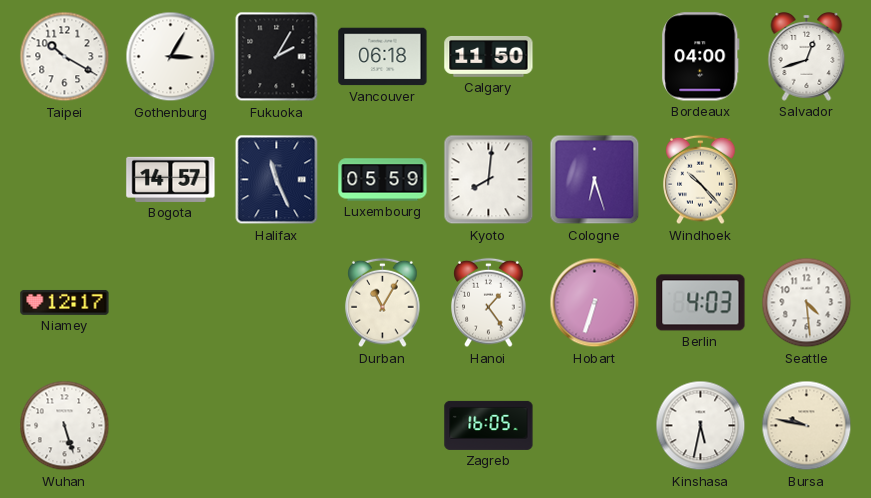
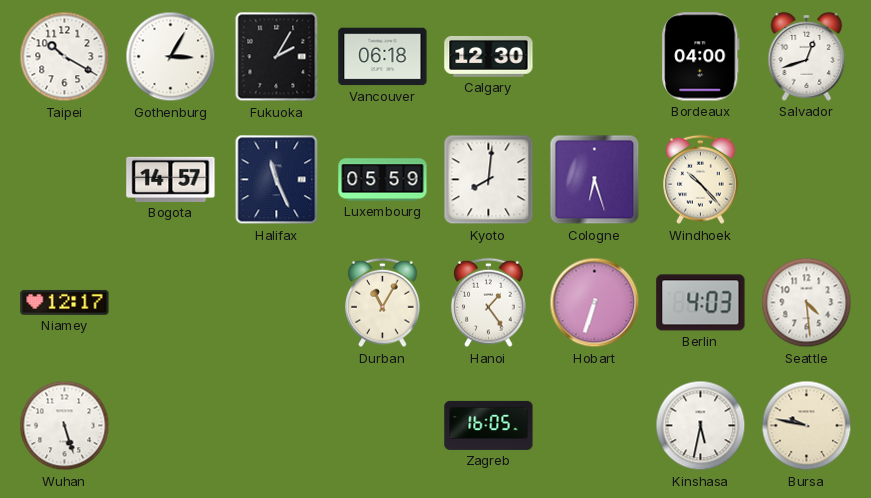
Calgary: 11:50 -> 12:30 (489, 56)
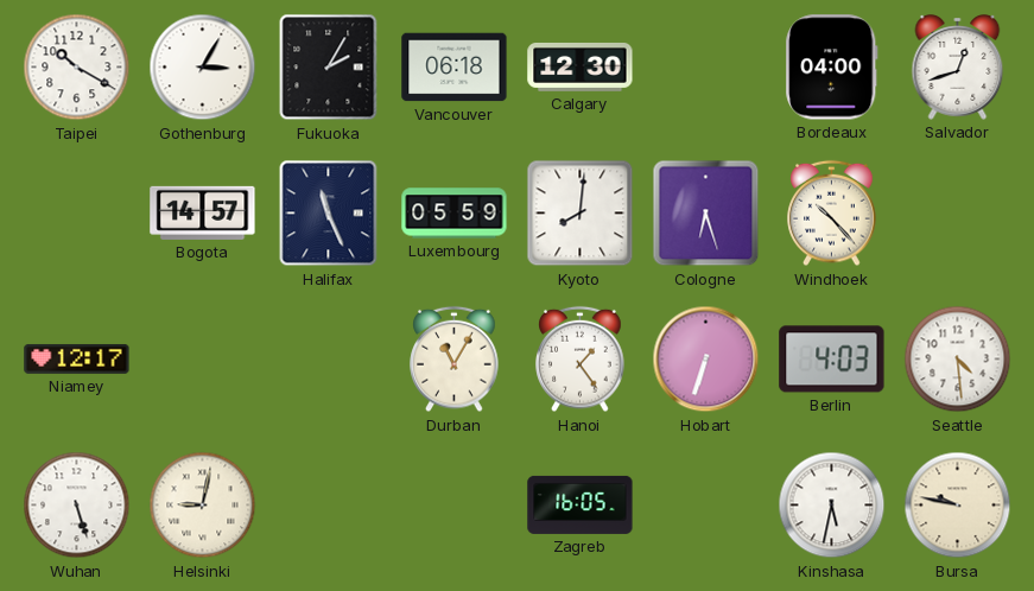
Helsinki: none -> 9:02 (203, 506)
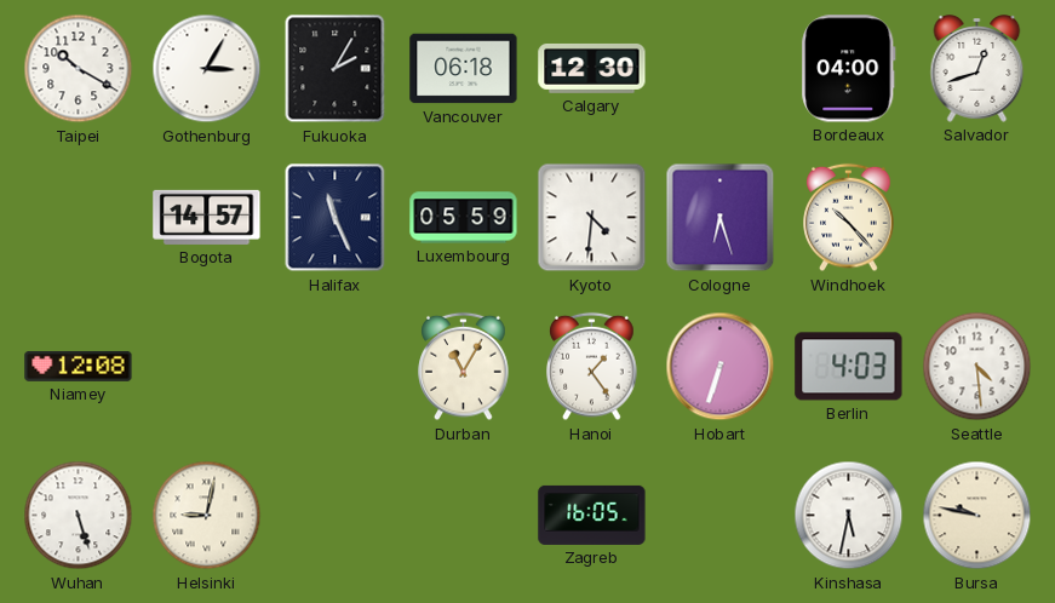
Kyoto: 8:01 -> 4:31 (592, 218)
Niamey: 12:17 -> 12:08 (79, 366)
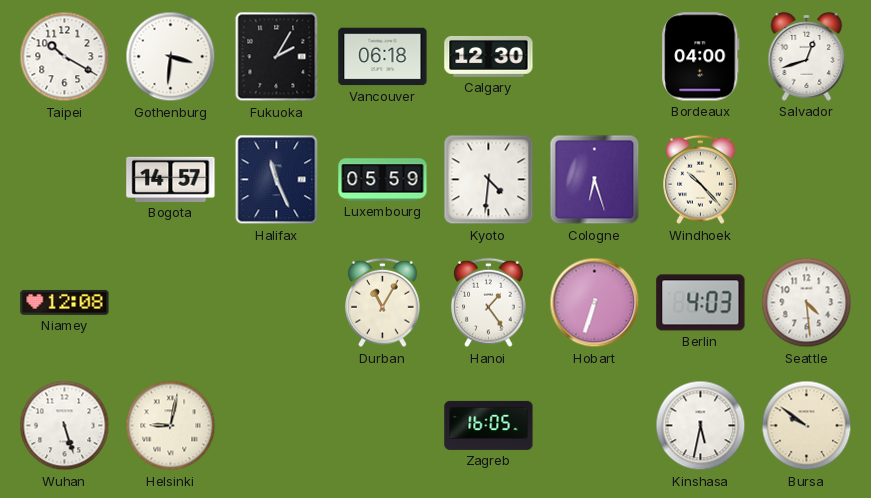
Gothenburg: 3:05 -> 3:31 (171, 57)
Bursa: 9:47 -> 9:51 (807, 426)
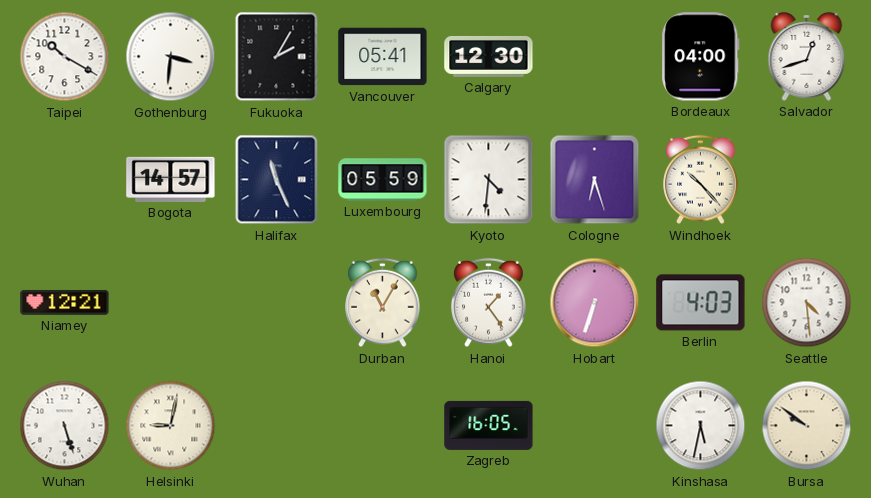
Vancouver: 06:18 -> 05:41 (383, 57)
Niamey: 12:08 -> 12:21 (65, 302)
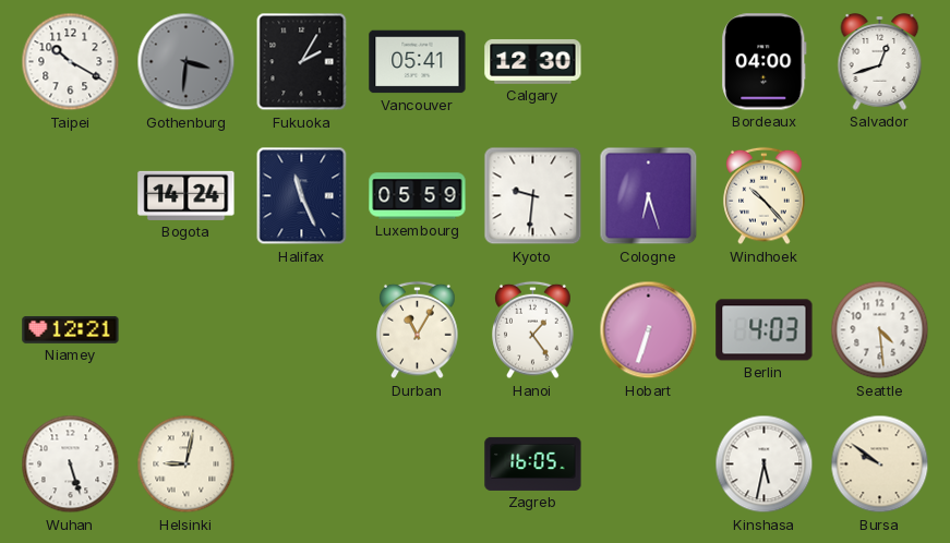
Gothenburg dial: white -> grey (187, 62)
Bogota: 14:57 -> 14:24 (187, 195)
Kyoto: 4:31 -> 9:31 (533, 196)
